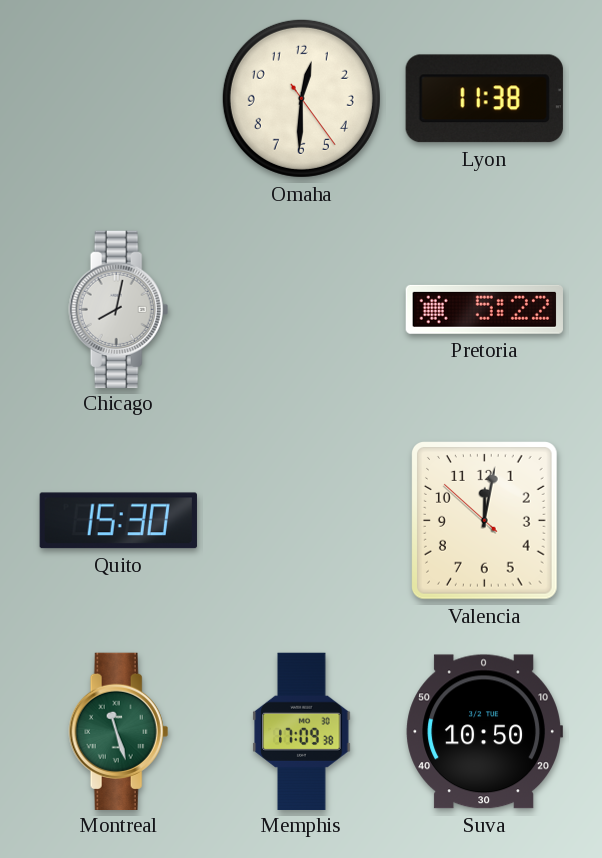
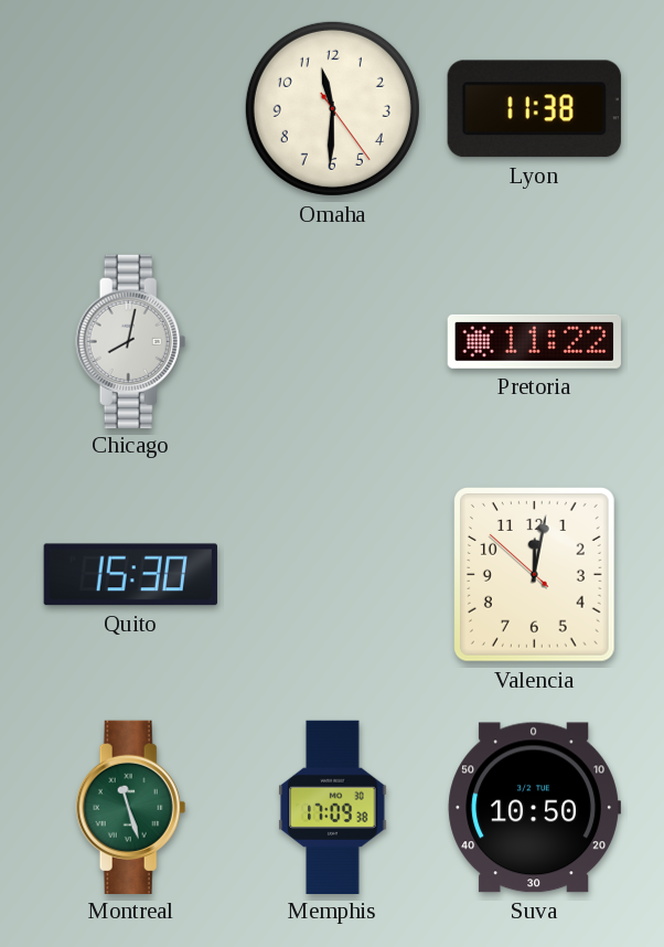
Omaha: 12:30 -> 11:30 (332, 108)
Pretoria: 5:22 -> 11:22 (534, 341)
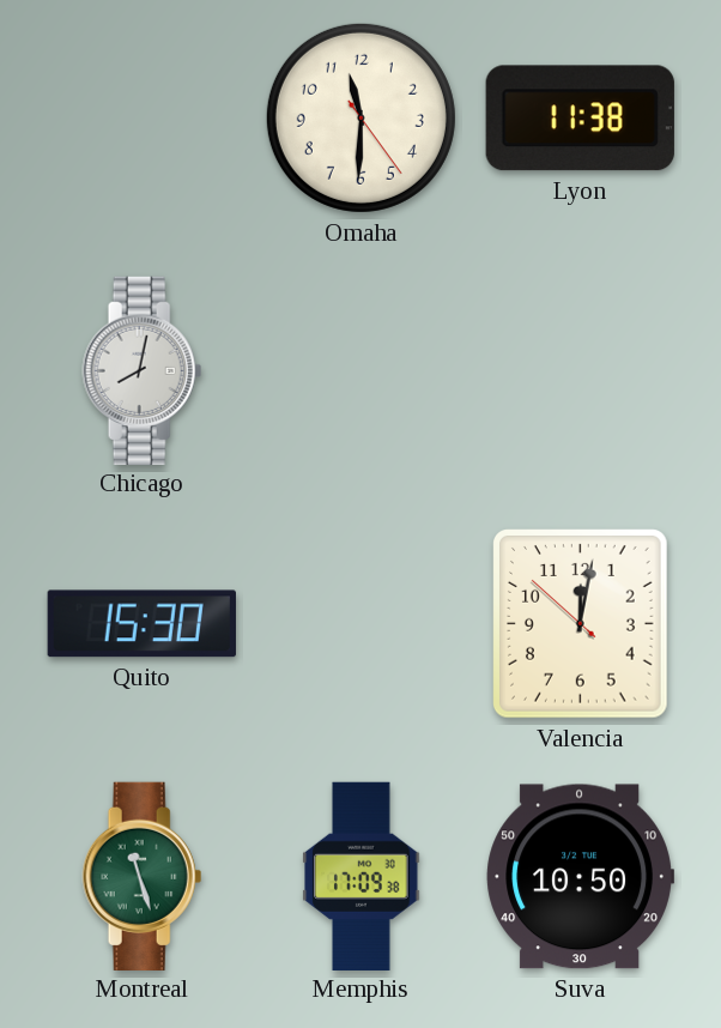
Pretoria: 11:22 -> none (534, 341)
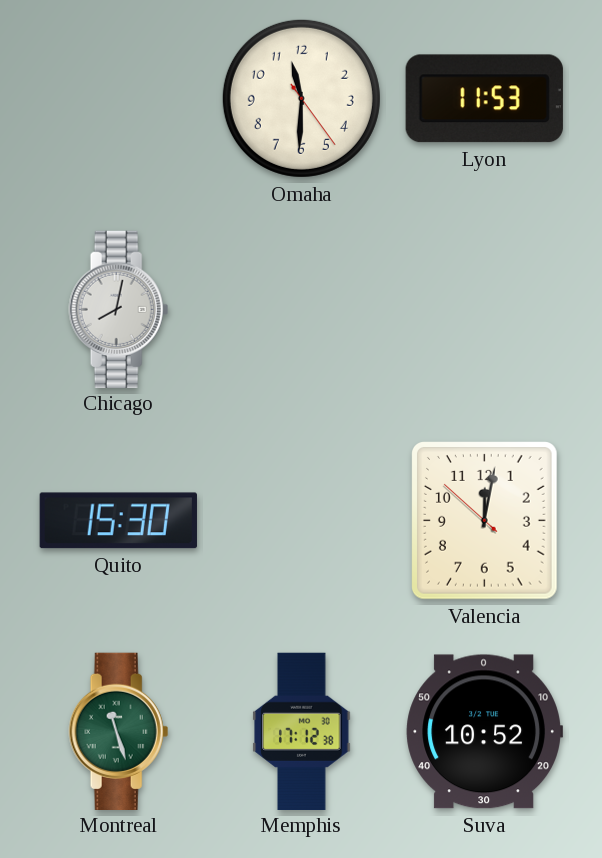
Lyon: 11:38 -> 11:53 (484, 99)
Memphis: 17:09 -> 17:12 (302, 731)
Suva: 10:50 -> 10:52 (484, 732)
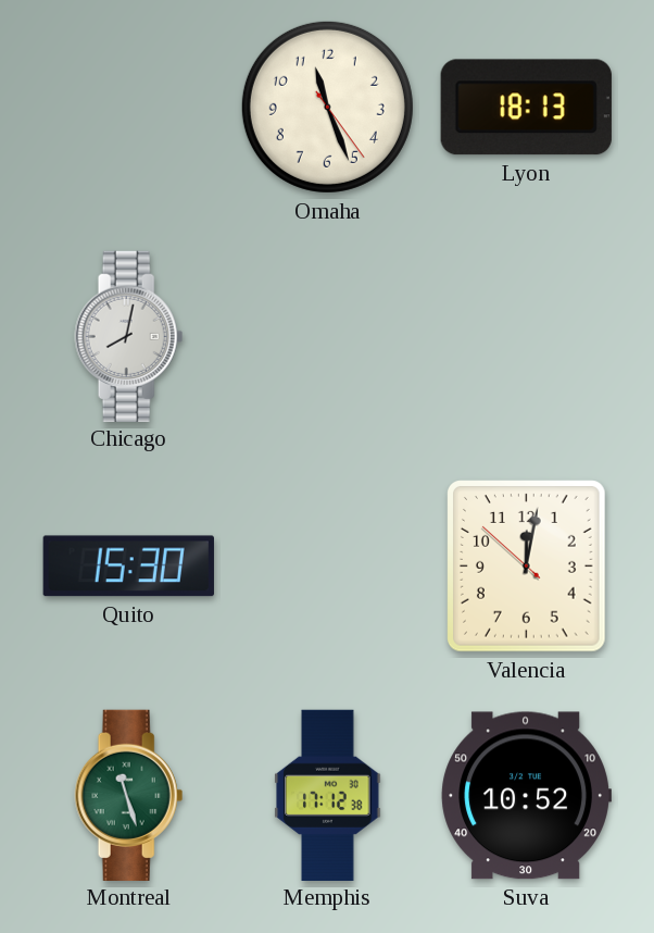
Omaha: 11:30 -> 11:26 (327, 107)
Lyon: 11:53 -> 18:13 (526, 108)
